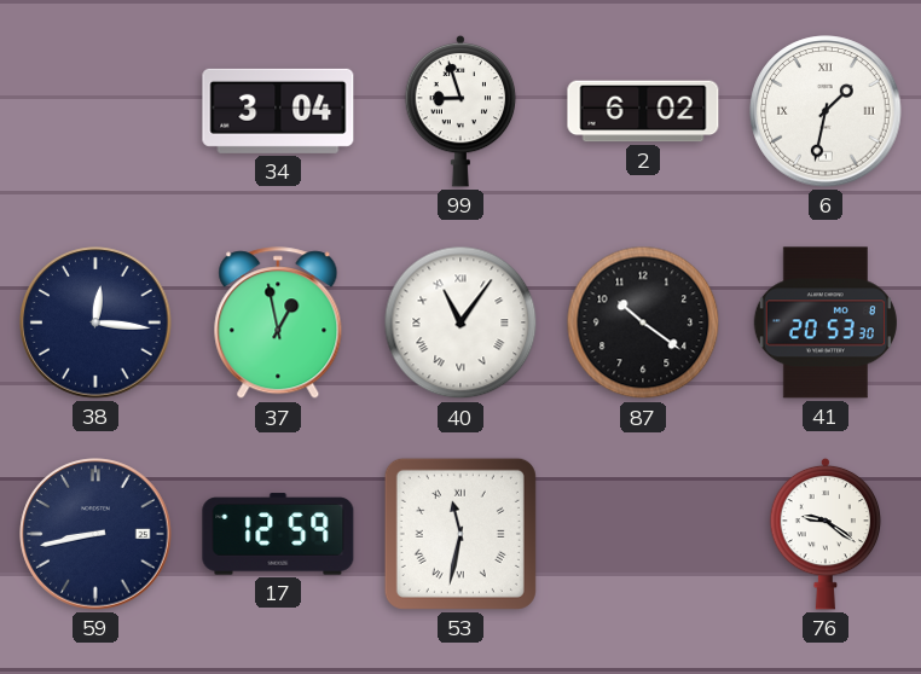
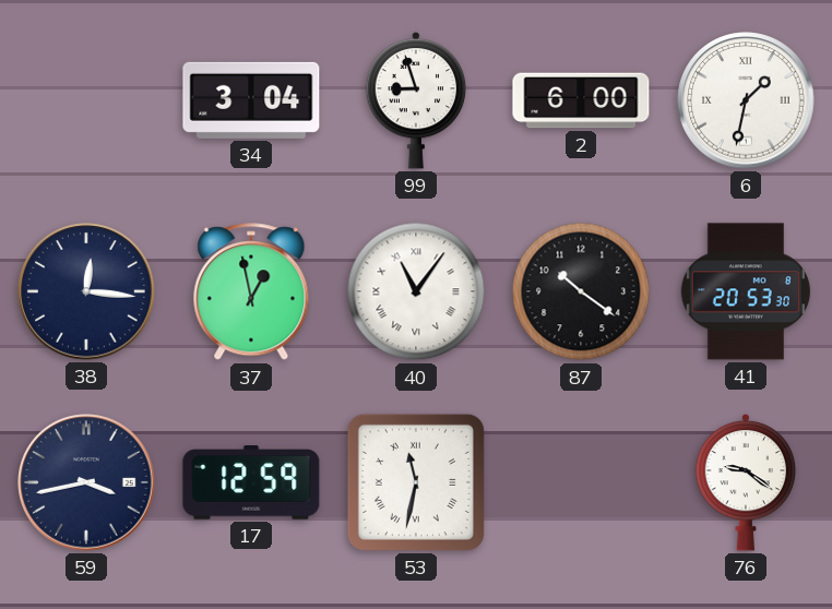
2: 6:02 -> 6:00 (581, 100)
59: 8:43 -> 3:43 (86, 482)
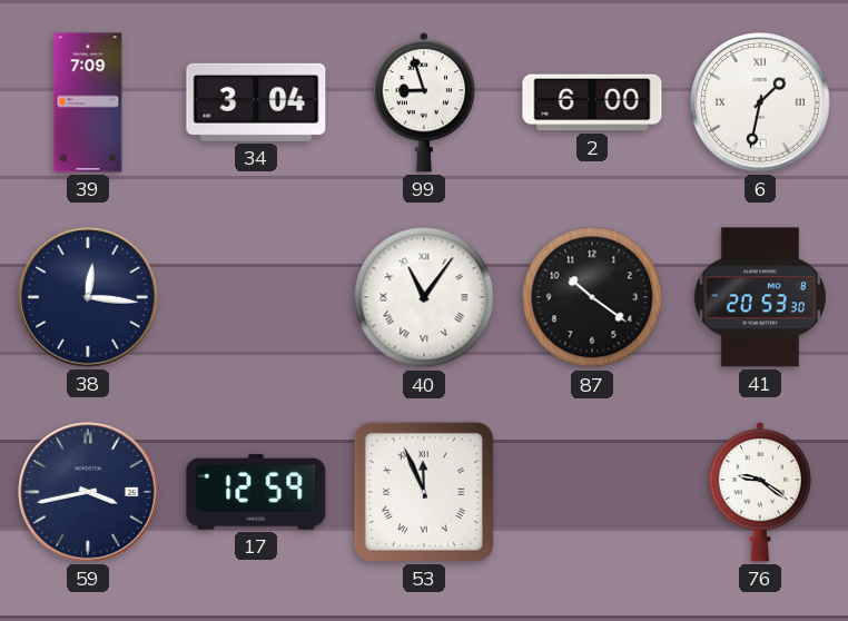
39: none -> 7:09 (88, 102)
37: 12:58 -> none (251, 292)
53: 11:32 -> 11:56 (424, 492)
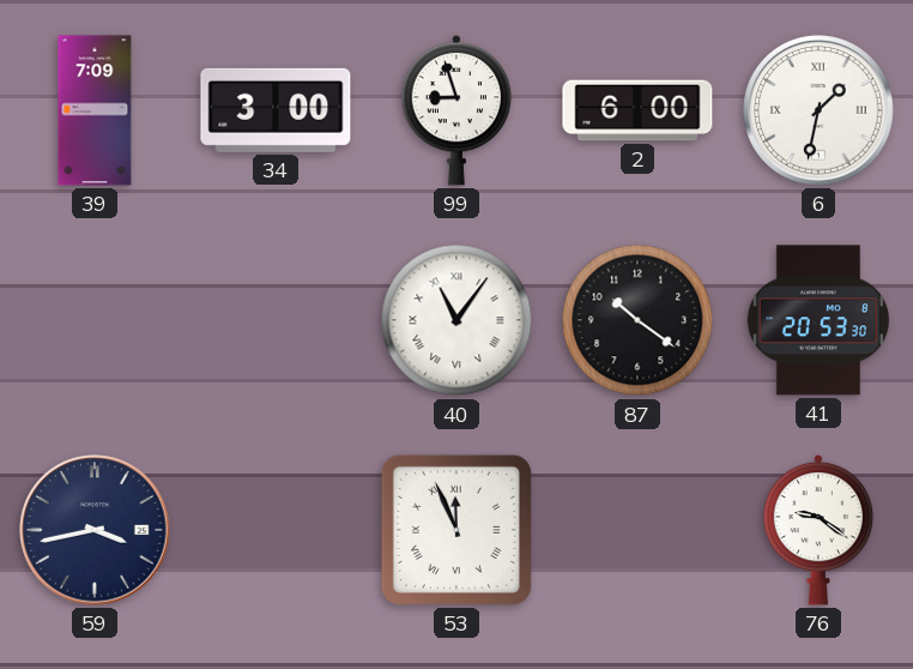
34: 3:04 -> 3:00 (276, 110)
38: 12:16 -> none (88, 297)
17: 12:59 -> none (256, 492)
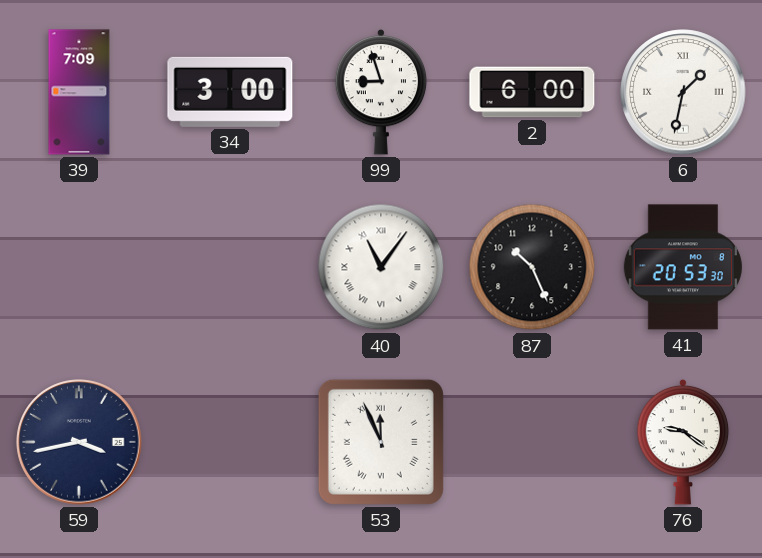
87: 10:21 -> 10:26 (532, 267)
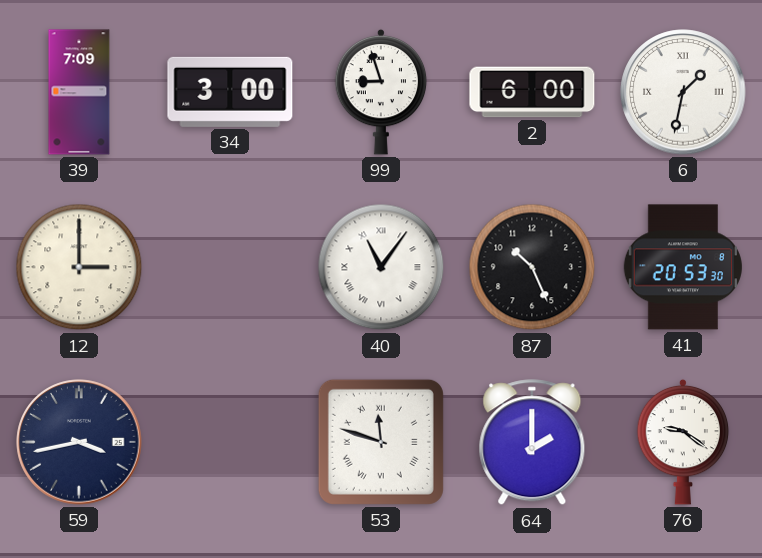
12: none -> 3:00 (79, 267)
53: 11:56 -> 11:48 (381, 442)
64: none -> 2:00 (532, 443)
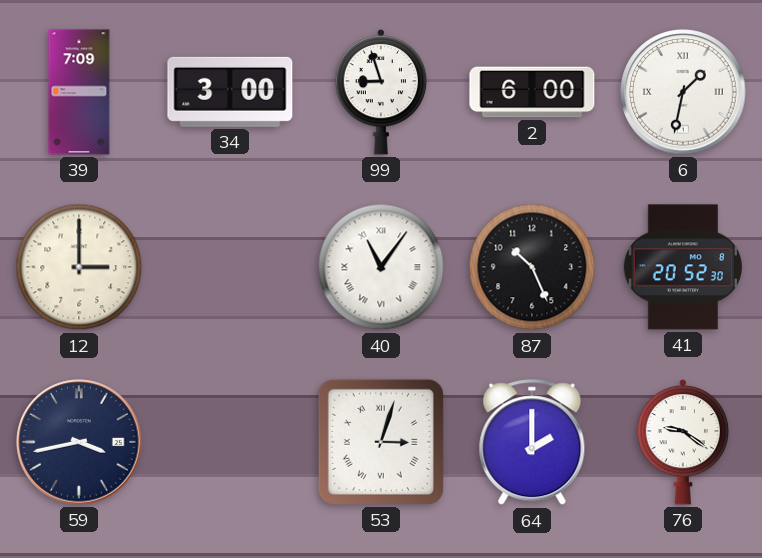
41: 20:53 -> 20:52 (683, 267)
53: 11:48 -> 3:03 (381, 442)
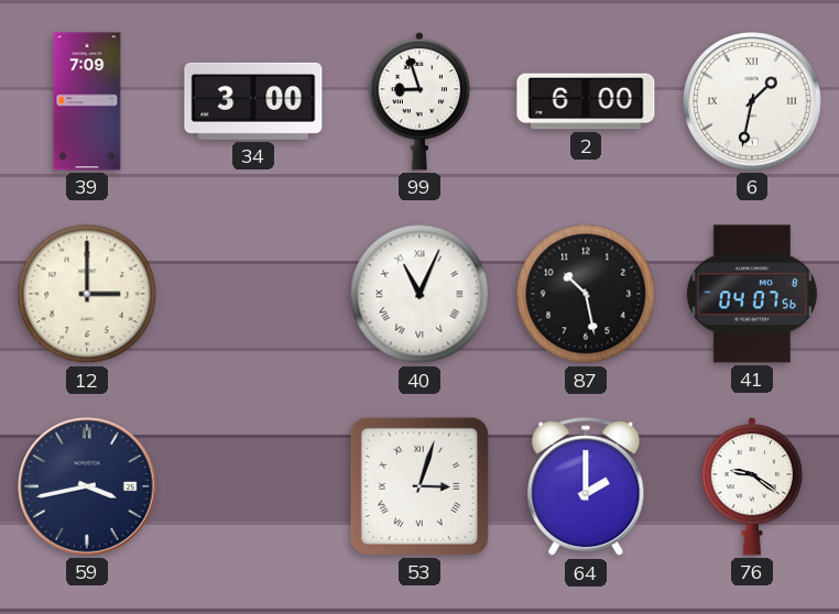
40: 11:06 -> 11:04 (419, 294)
87: 10:26 -> 10:28 (586, 294)
41: 20:52 -> 04:07 (752, 294)
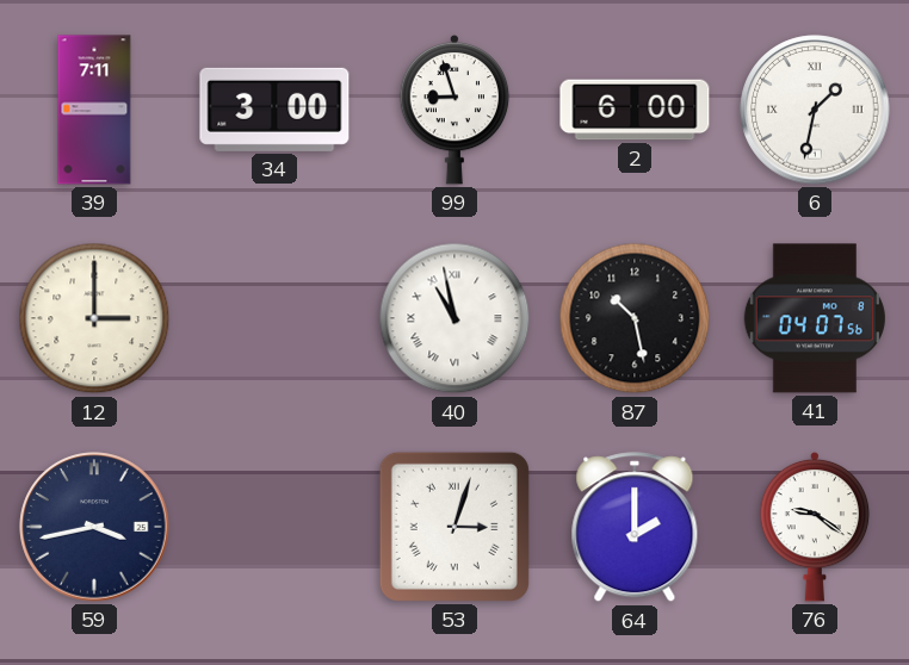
39: 7:09 -> 7:11 (94, 110)
40: 11:04 -> 10:58 (455, 318)
